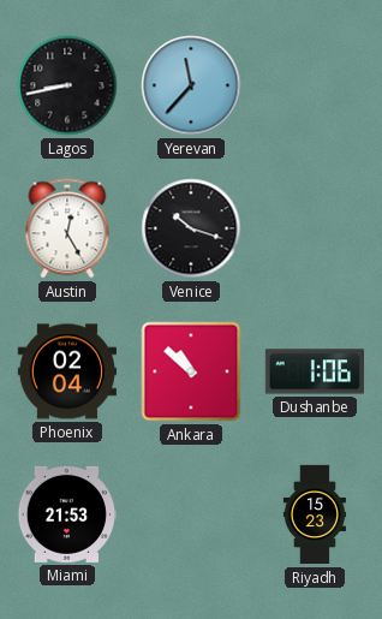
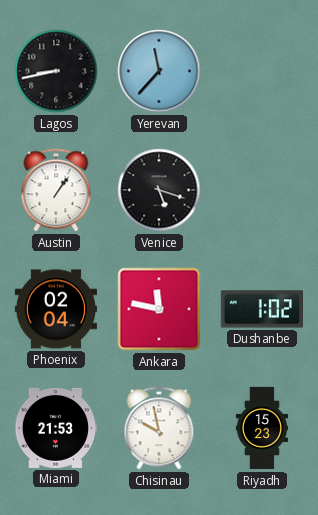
Austin: 12:25 -> 1:06 (56, 190)
Venice: 10:18 -> 5:18 (159, 190)
Ankara: 10:52 -> 11:47 (159, 309)
Dushanbe: 1:06 -> 1:02 (261, 309)
Chisinau: none -> 9:58 (159, 428)
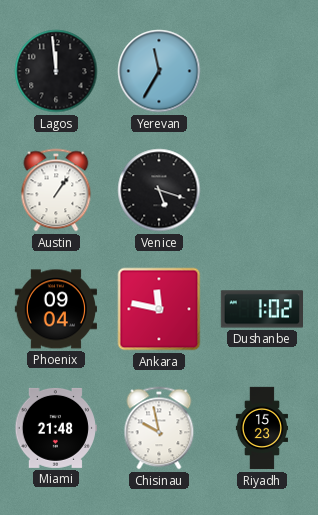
Lagos: 8:43 -> 11:59 (56, 71)
Yerevan: 11:37 -> 11:35 (159, 71)
Phoenix: 02:04 -> 09:04 (55, 309)
Miami: 21:53 -> 21:48 (55, 428)
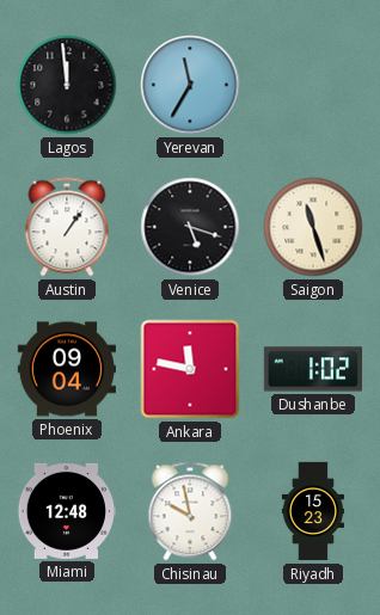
Saigon: none -> 11:27 (313, 227)
Miami: 21:48 -> 12:48 (66, 511)
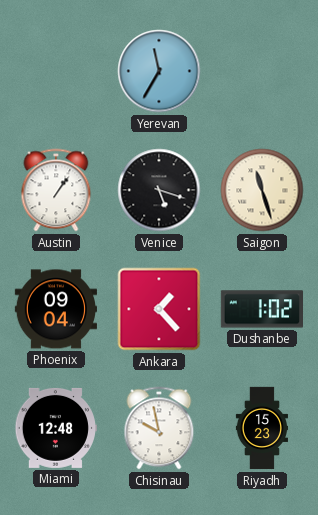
Lagos: 11:59 -> none (67, 85)
Ankara: 11:47 -> 1:23 (159, 309)
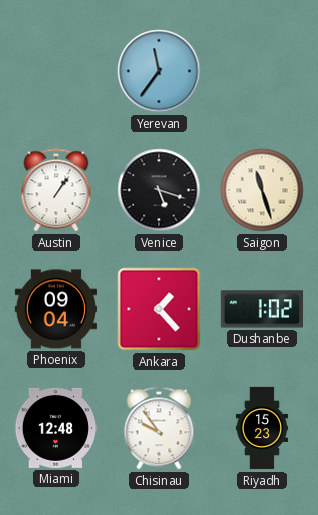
Yerevan: 11:35 -> 11:36 (159, 71)
Chisinau: 9:58 -> 9:54 (159, 428)
